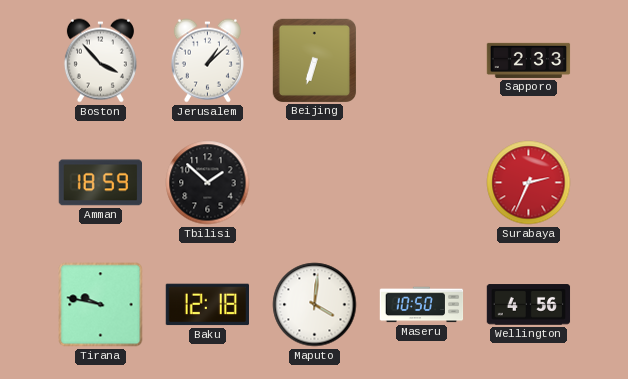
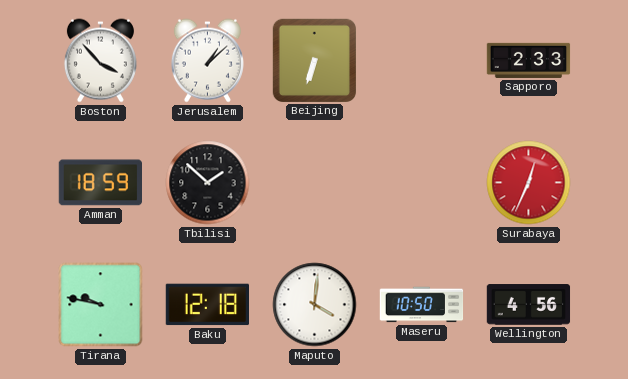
Surabaya: 2:34 -> 12:34 (529, 183)
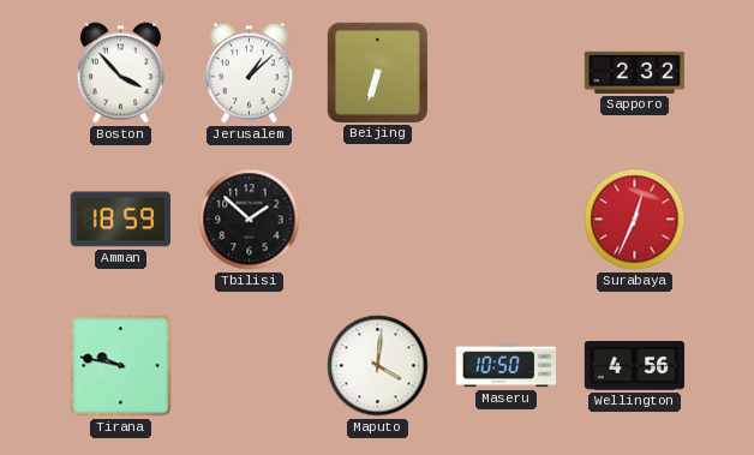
Sapporo: 2:33 -> 2:32 (635, 72)
Baku: 12:18 -> none (207, 305)
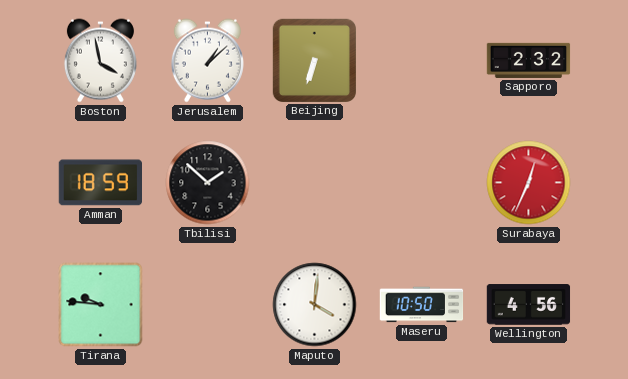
Boston: 3:53 -> 3:58 (100, 61)
Tirana: 9:47 -> 9:46 (101, 305)
